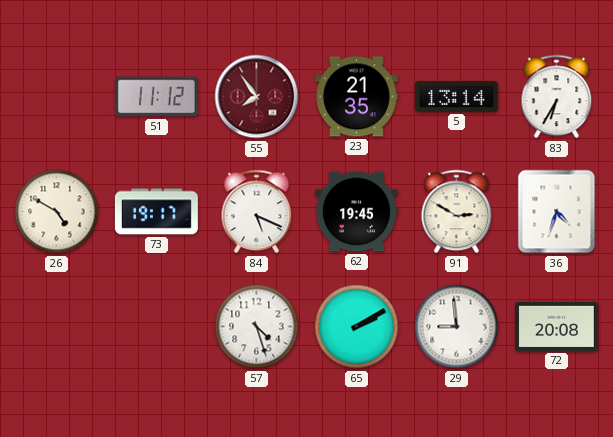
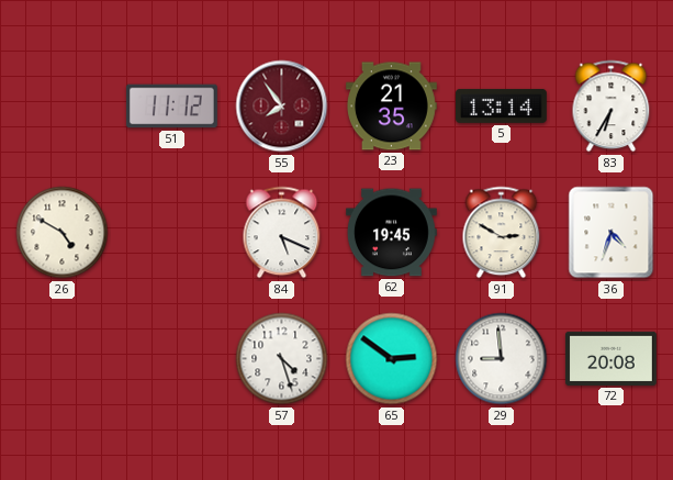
73: 19:17 -> none (156, 212)
65: 2:10 -> 2:51 (392, 359)
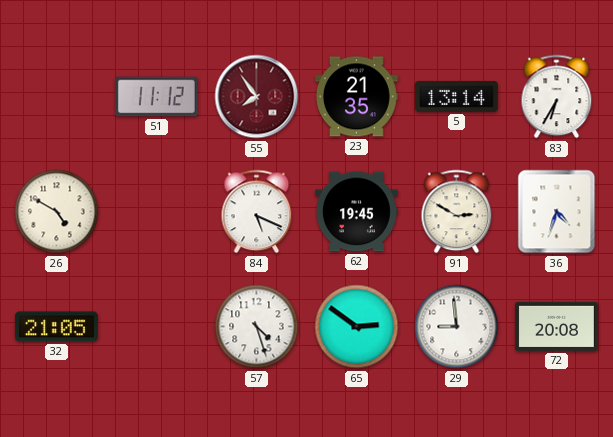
32: none -> 21:05 (56, 327)
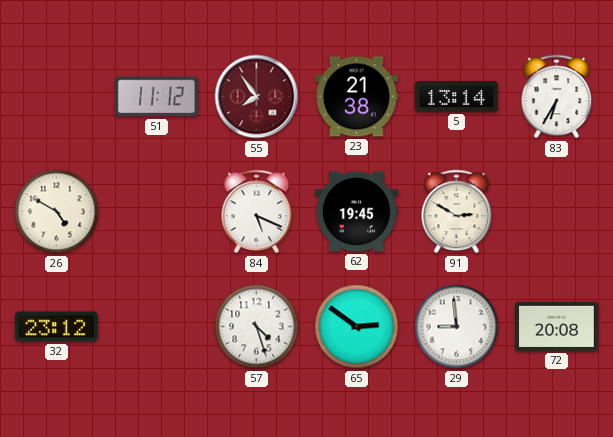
23: 21:35 -> 21:38 (356, 97)
36: 4:33 -> none (557, 212)
32: 21:05 -> 23:12 (56, 327)
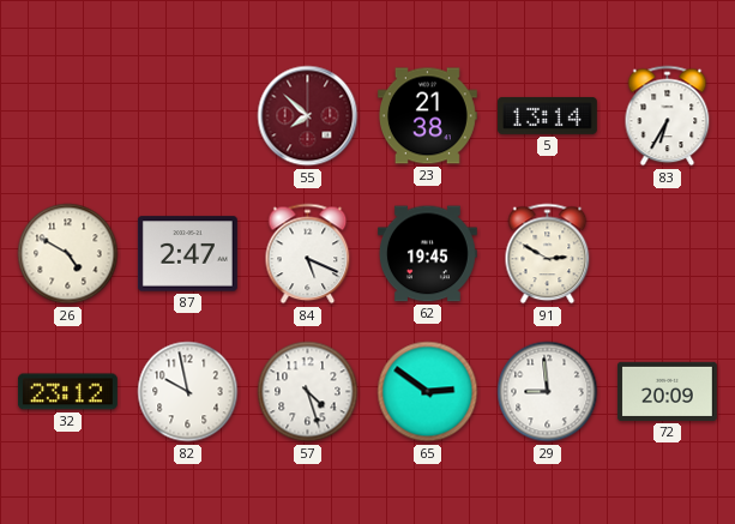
51: 11:12 -> none (156, 97)
55: 7:54 -> 7:52 (308, 116)
87: none -> 2:47 (187, 254)
82: none -> 9:58 (188, 392)
72: 20:08 -> 20:09 (667, 391)
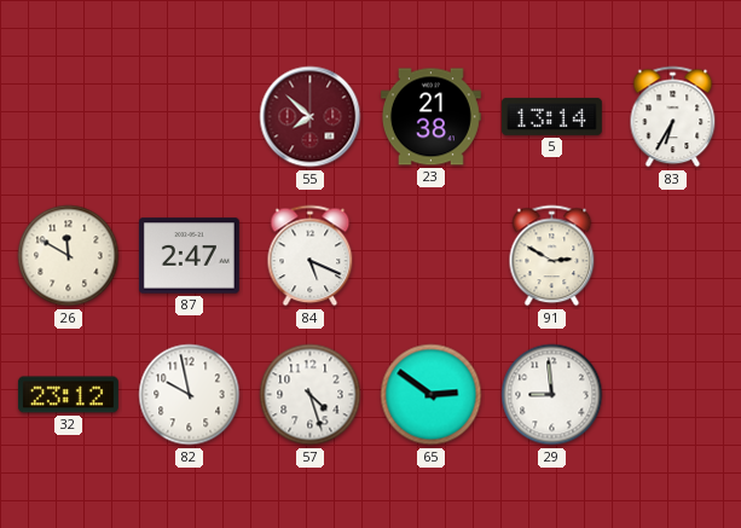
26: 4:50 -> 11:50 (69, 256)
62: 19:45 -> none (427, 254)
72: 20:09 -> none (667, 391)
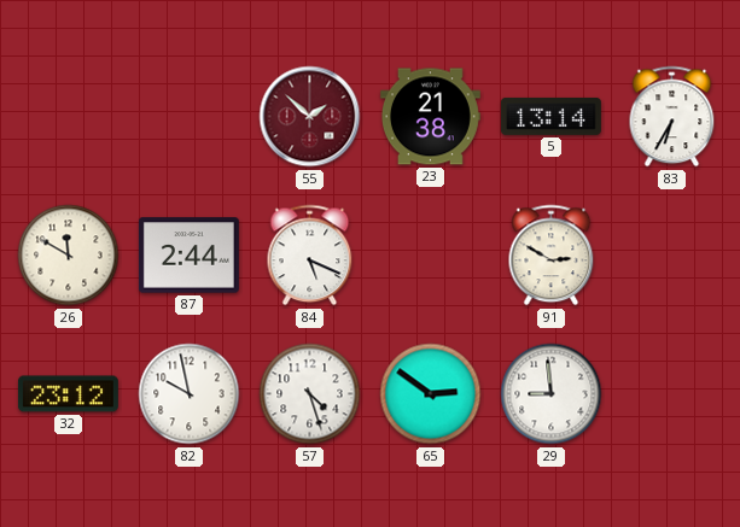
55: 7:52 -> 1:52 (310, 117)
87: 2:47 -> 2:44 (188, 256)
